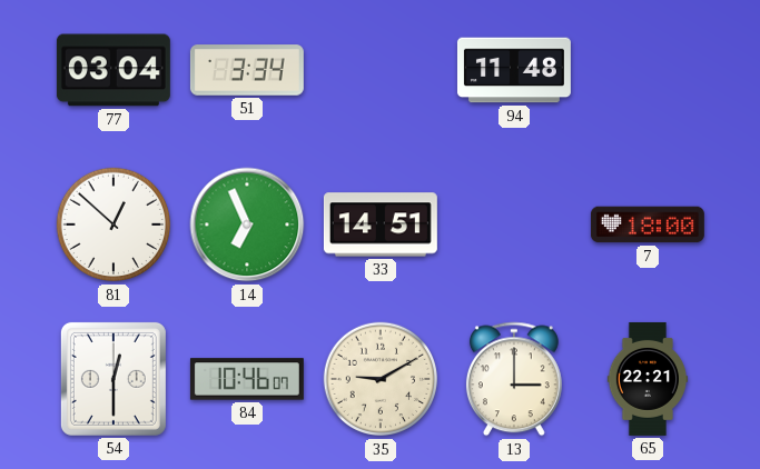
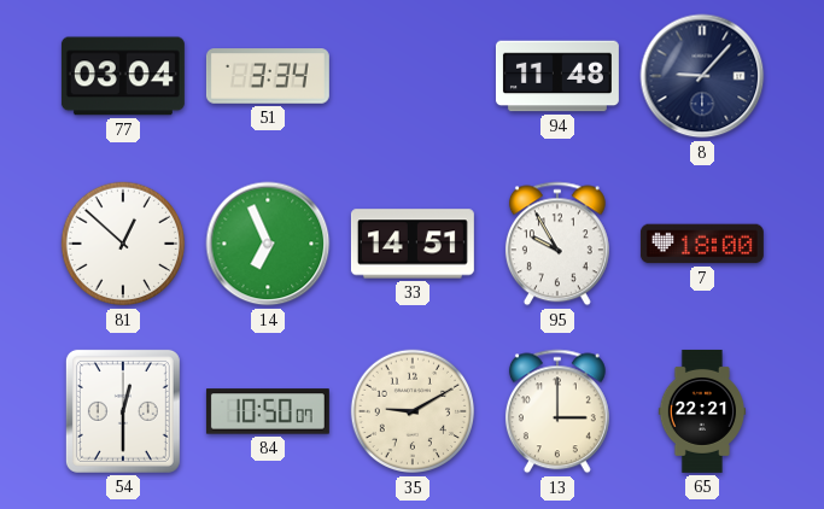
8: none -> 9:07 (702, 76)
95: none -> 9:55 (557, 244)
84: 10:46 -> 10:50 (268, 411)
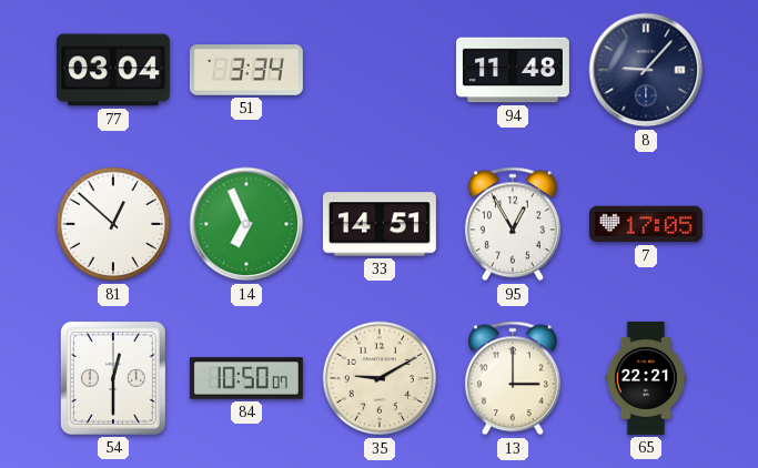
95: 9:55 -> 12:55 (513, 224)
7: 18:00 -> 17:05 (646, 224)
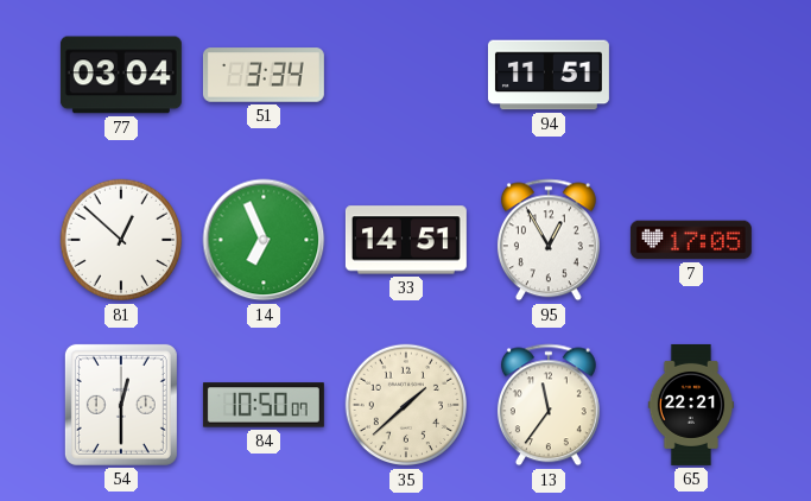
94: 11:48 -> 11:51 (549, 75)
8: 9:07 -> none (646, 70)
35: 9:10 -> 1:38 (406, 405)
13: 3:00 -> 11:36 (549, 405)
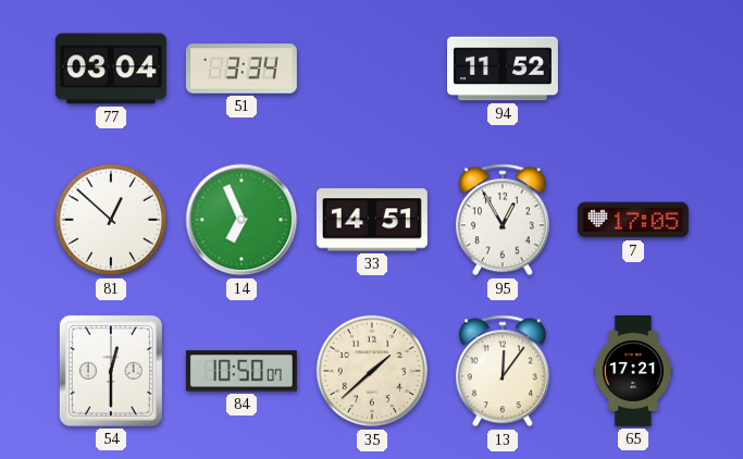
94: 11:51 -> 11:52 (503, 69)
13: 11:36 -> 12:06 (503, 371)
65: 22:21 -> 17:21 (633, 371)
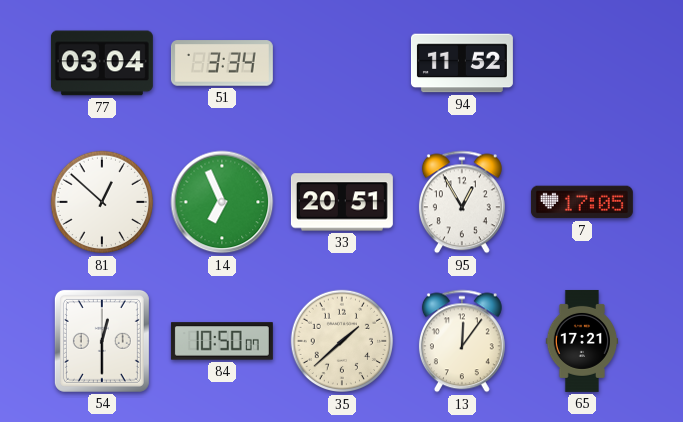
33: 14:51 -> 20:51 (342, 202)
